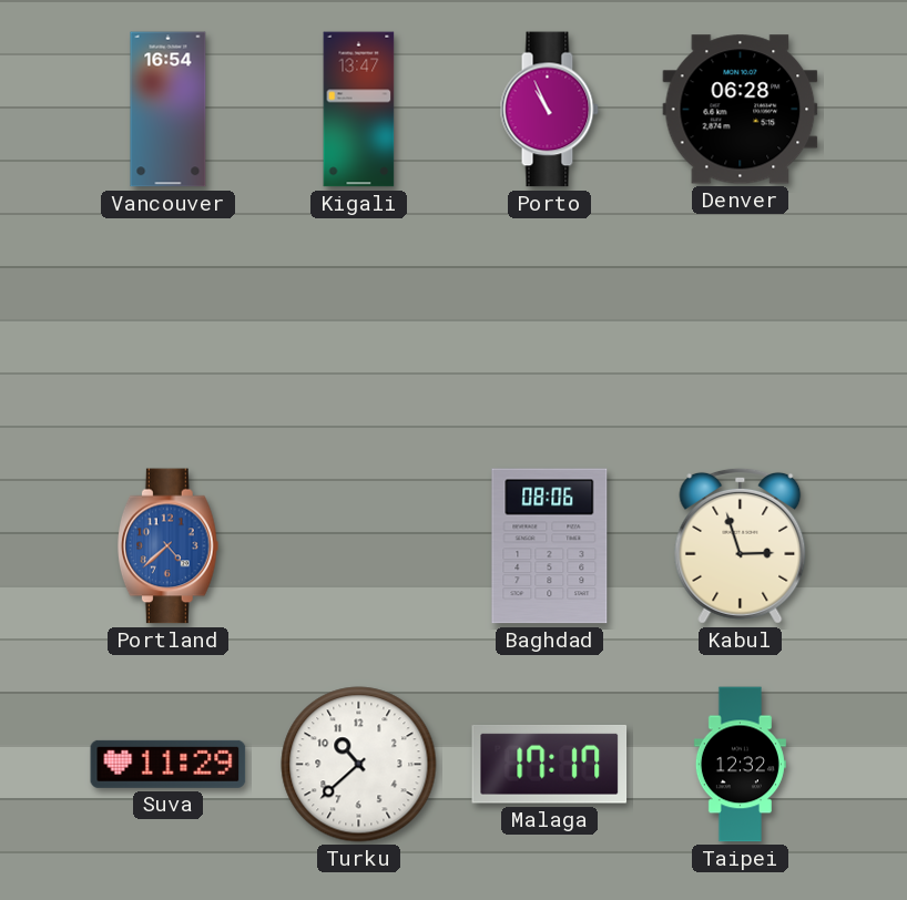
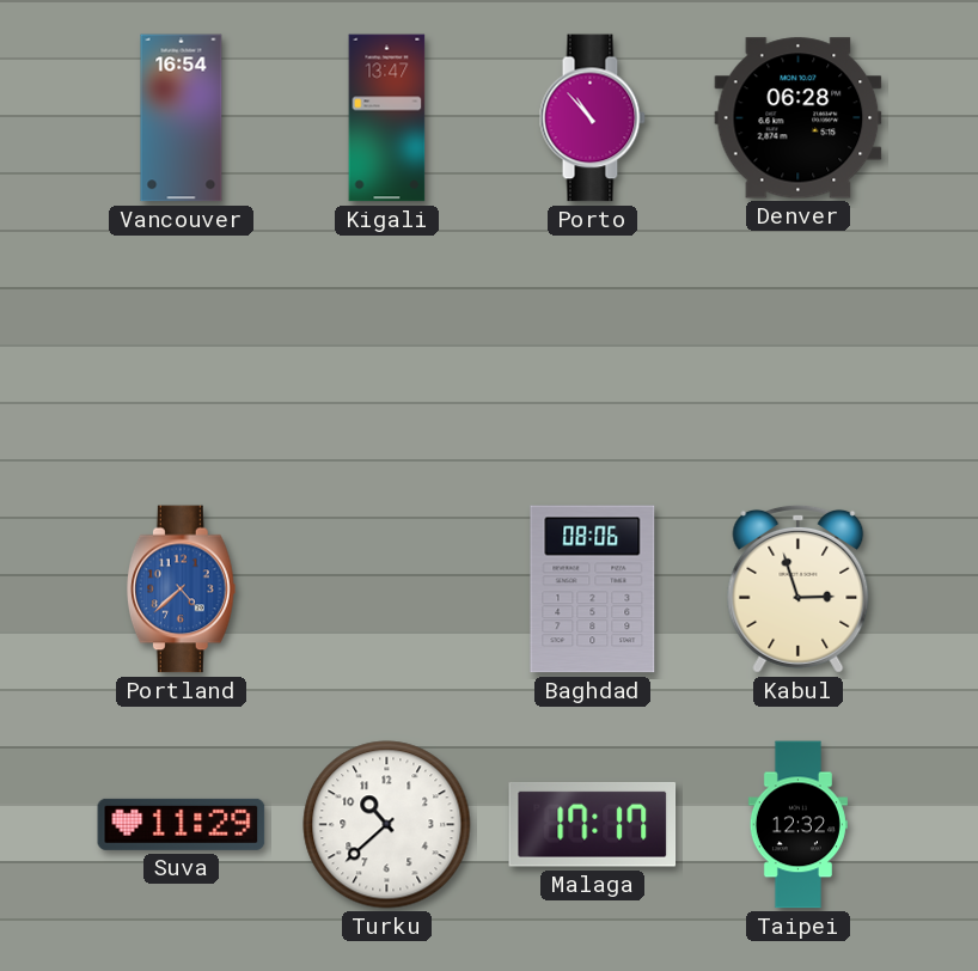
Porto: 10:56 -> 10:53 (592, 118)
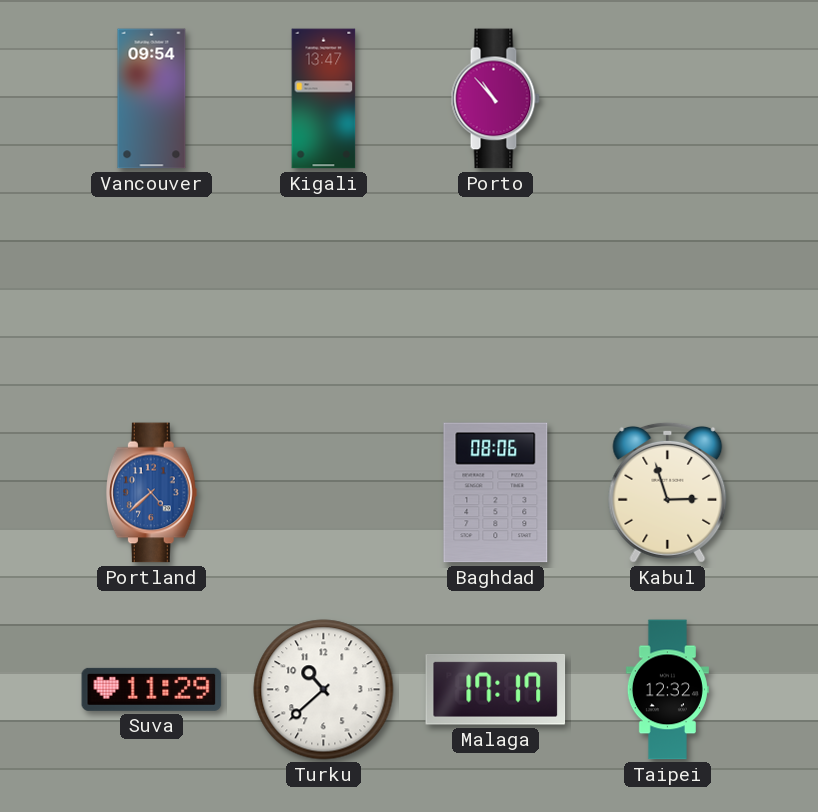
Vancouver: 16:54 -> 09:54 (152, 99)
Denver: 06:28 -> none (799, 118)
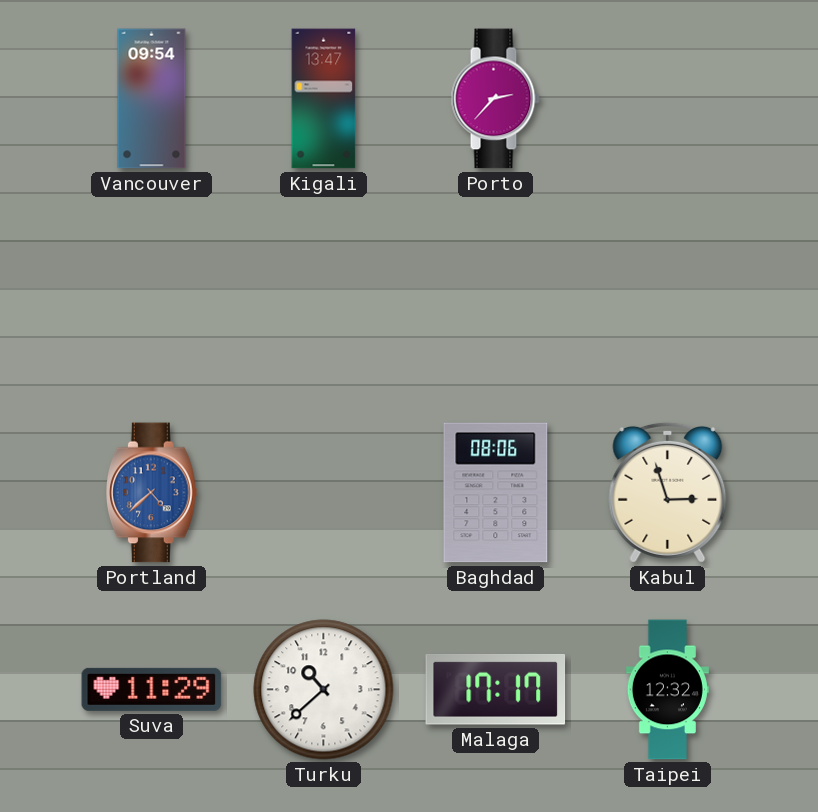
Porto: 10:53 -> 2:37 (495, 99)
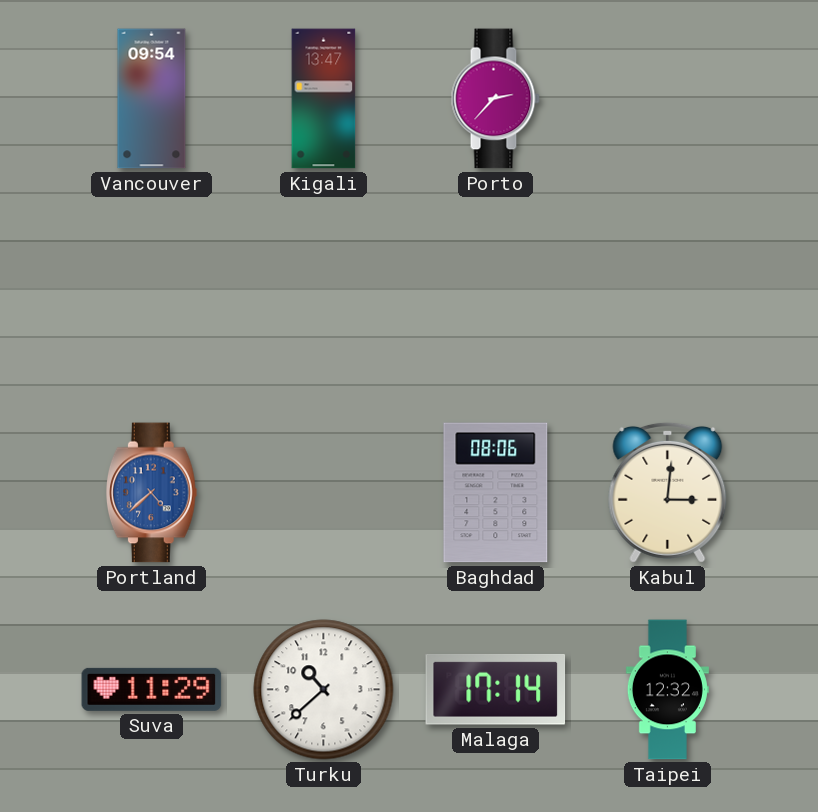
Kabul: 2:57 -> 3:01 (668, 492)
Malaga: 17:17 -> 17:14 (496, 689)
